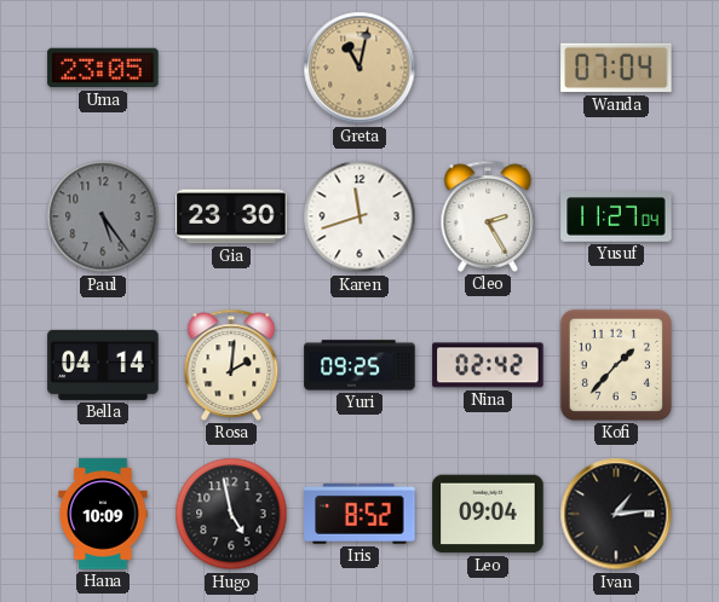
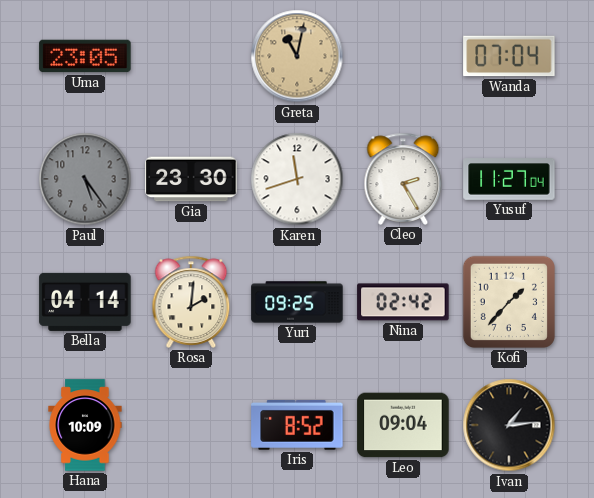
Hugo: 4:58 -> none (231, 514)
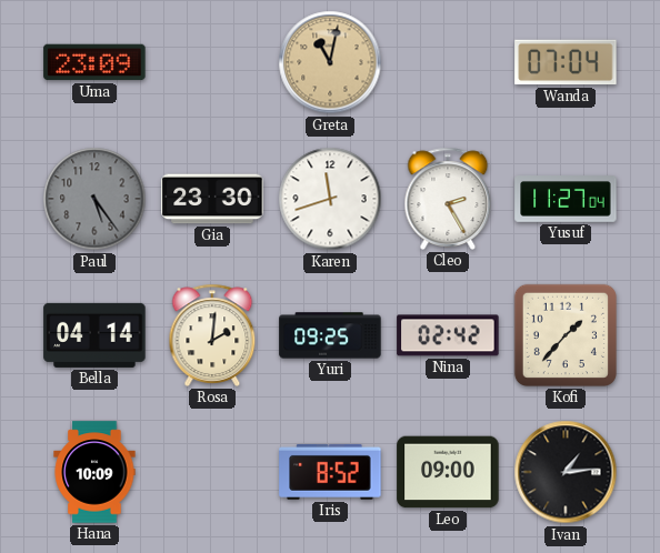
Uma: 23:05 -> 23:09 (94, 62)
Leo: 09:04 -> 09:00 (448, 472)
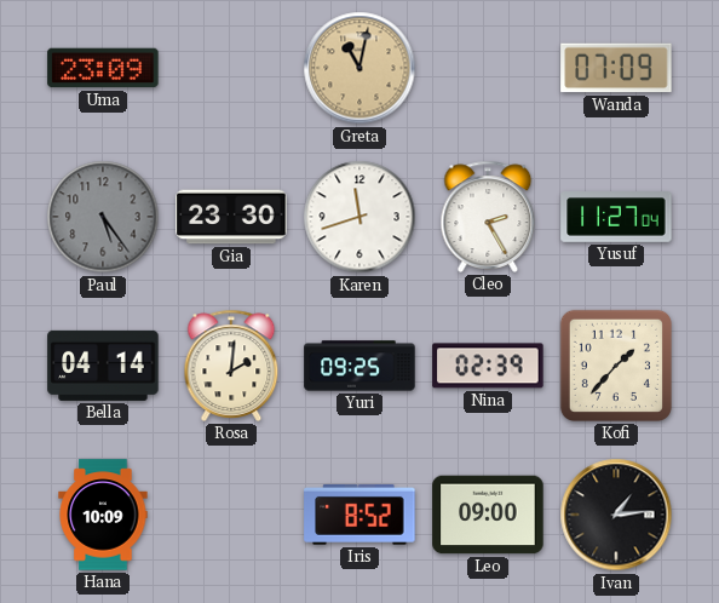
Wanda: 07:04 -> 07:09 (616, 68)
Nina: 02:42 -> 02:39 (488, 366)
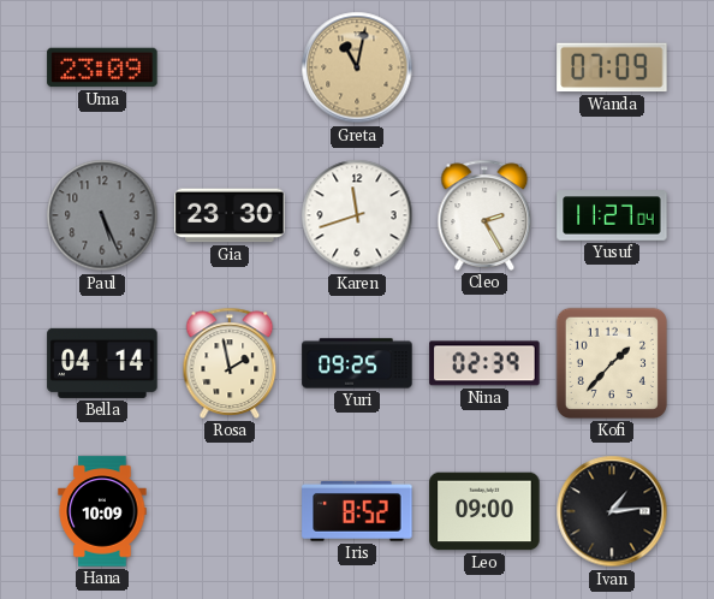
Paul: 5:24 -> 5:26 (102, 215)
Rosa: 2:01 -> 1:58 (230, 363)
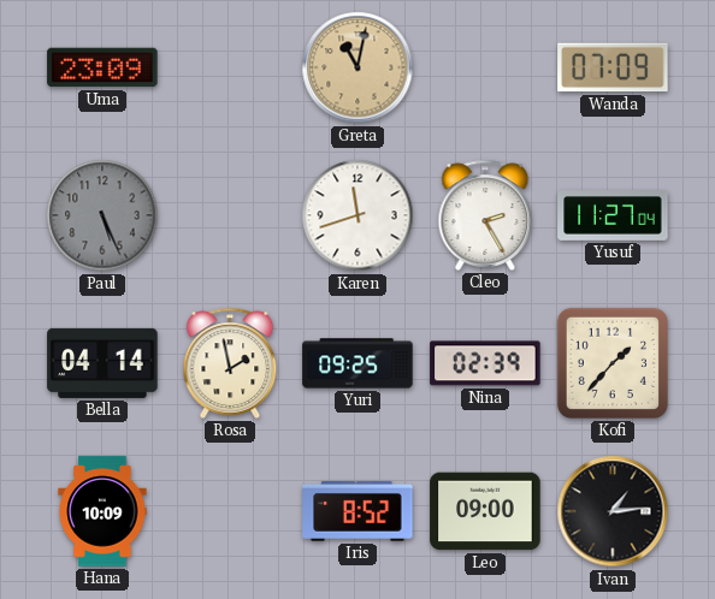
Gia: 23:30 -> none (230, 215)
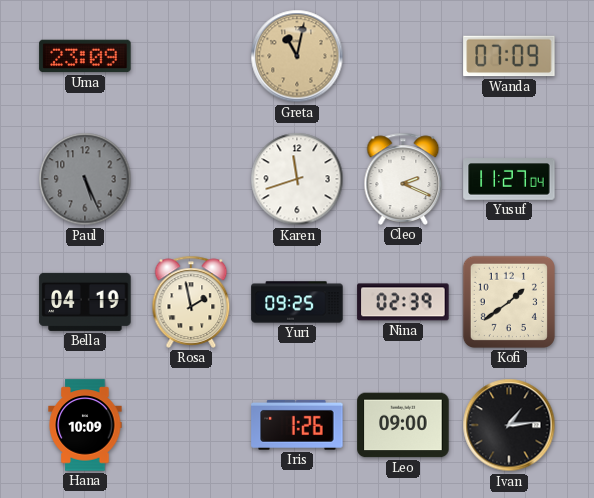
Cleo: 2:25 -> 2:19 (403, 179)
Bella: 04:14 -> 04:19 (85, 302)
Kofi: 1:37 -> 1:39 (509, 302)
Iris: 8:52 -> 1:26 (297, 425)
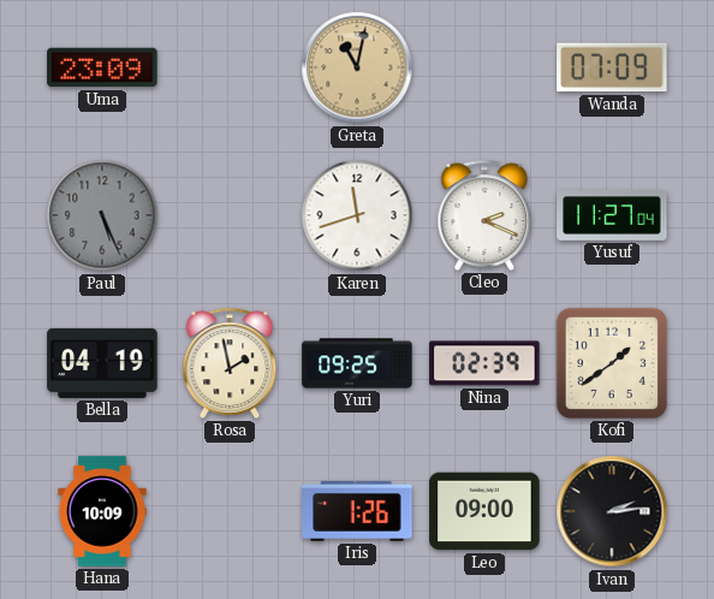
Ivan: 1:14 -> 2:14 (612, 511)
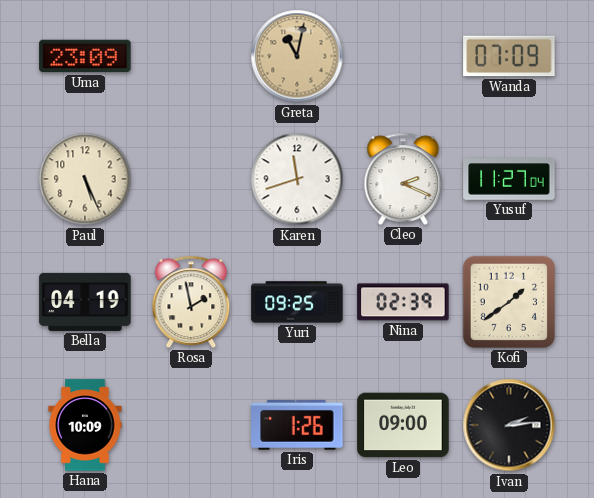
Paul dial: grey -> cream (85, 179)
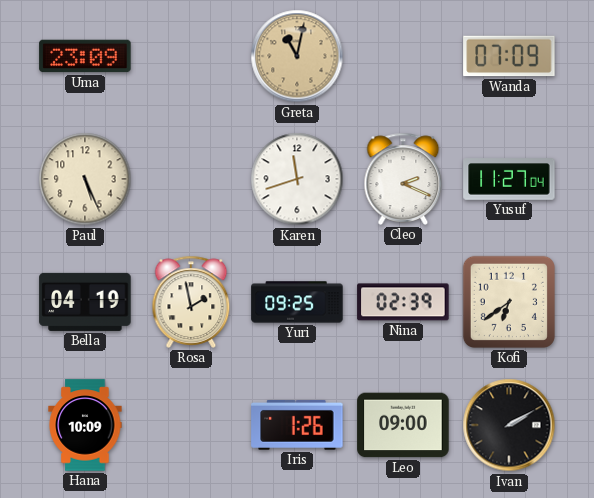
Kofi: 1:39 -> 6:39 (509, 302)
Ivan: 2:14 -> 2:10 (509, 425)
